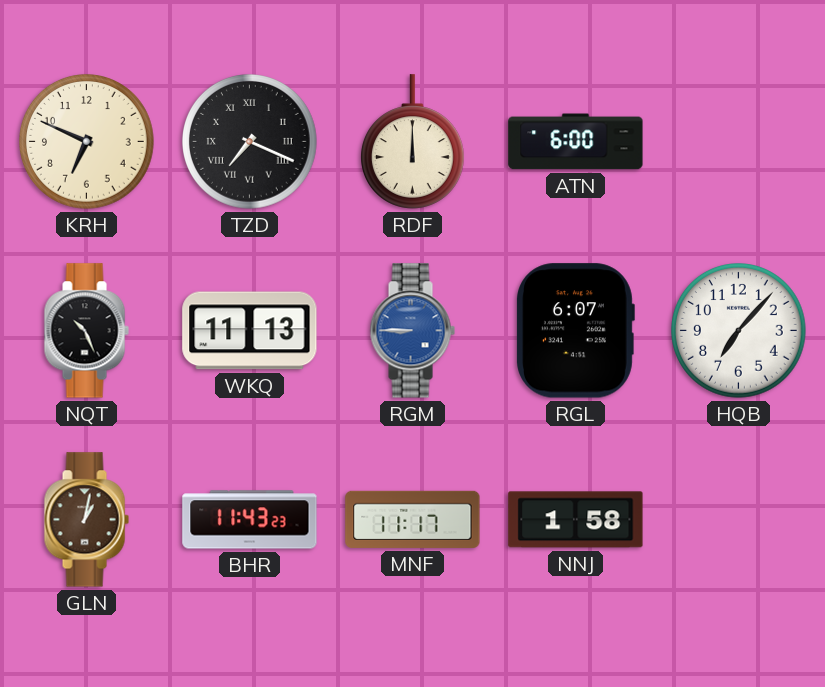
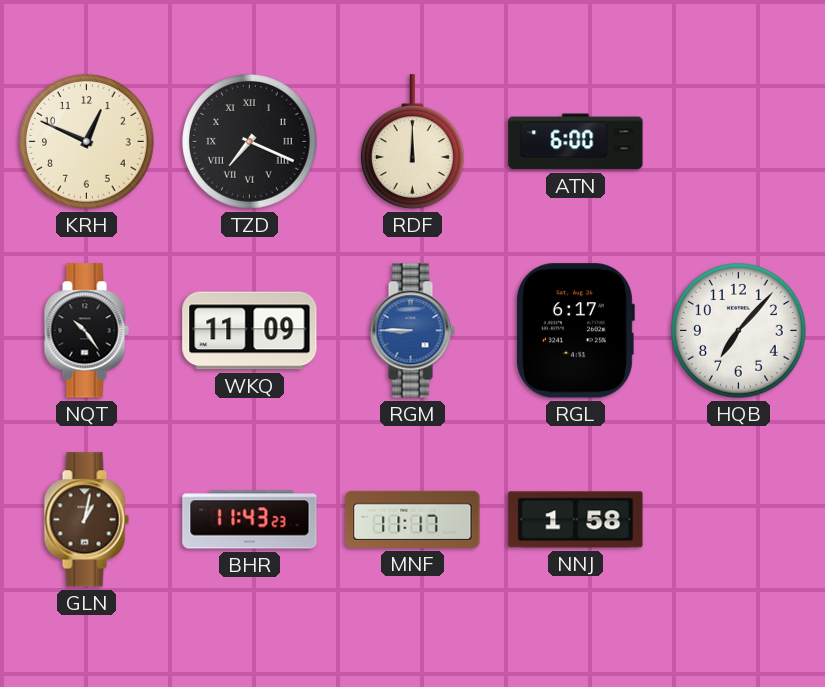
KRH: 6:49 -> 12:49 (87, 142)
NQT: 10:26 -> 10:24 (86, 331)
WKQ: 11:13 -> 11:09 (250, 331)
RGL: 6:07 -> 6:17 (576, 331)
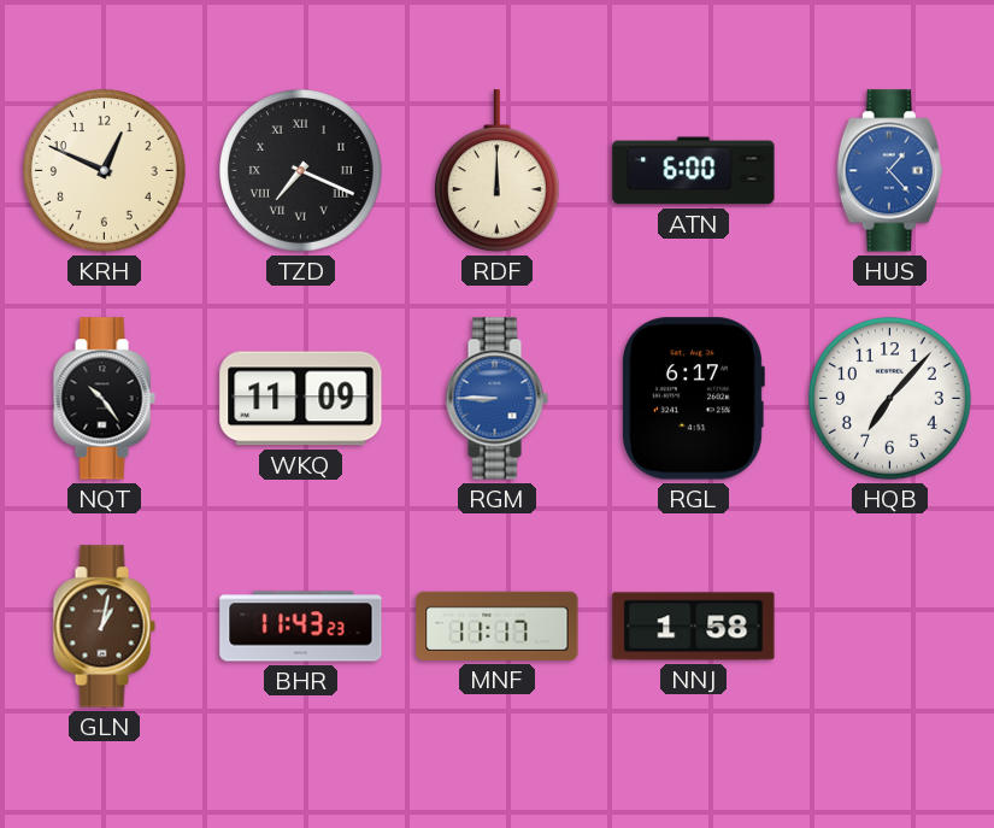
HUS: none -> 1:23 (889, 171)
